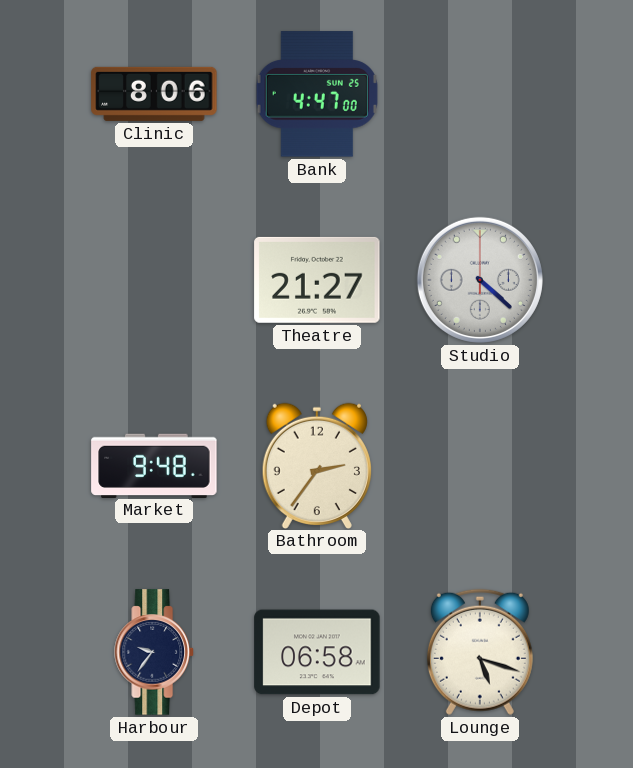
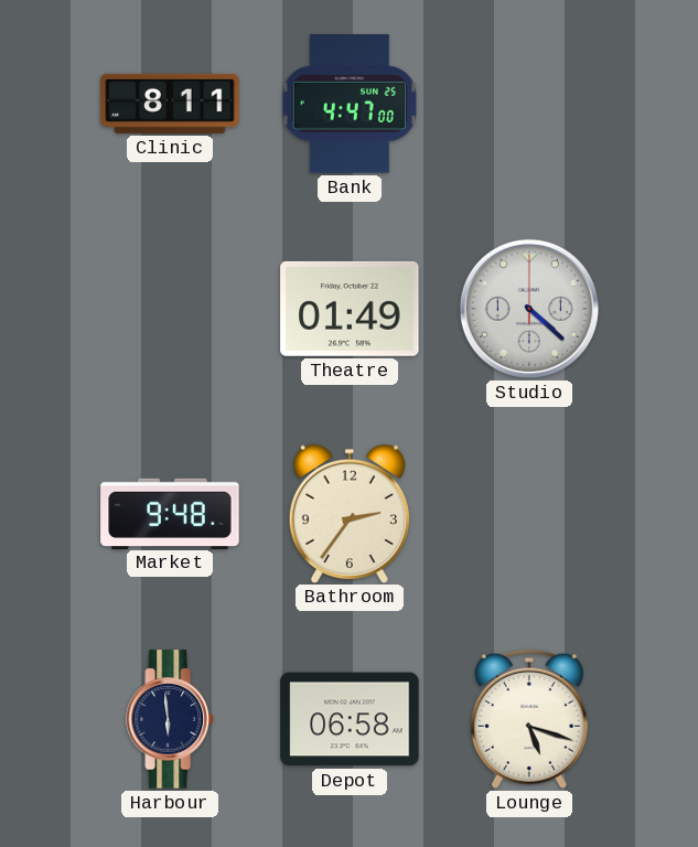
Clinic: 8:06 -> 8:11 (170, 104)
Theatre: 21:27 -> 01:49 (350, 309)
Harbour: 9:36 -> 5:59 (170, 719)
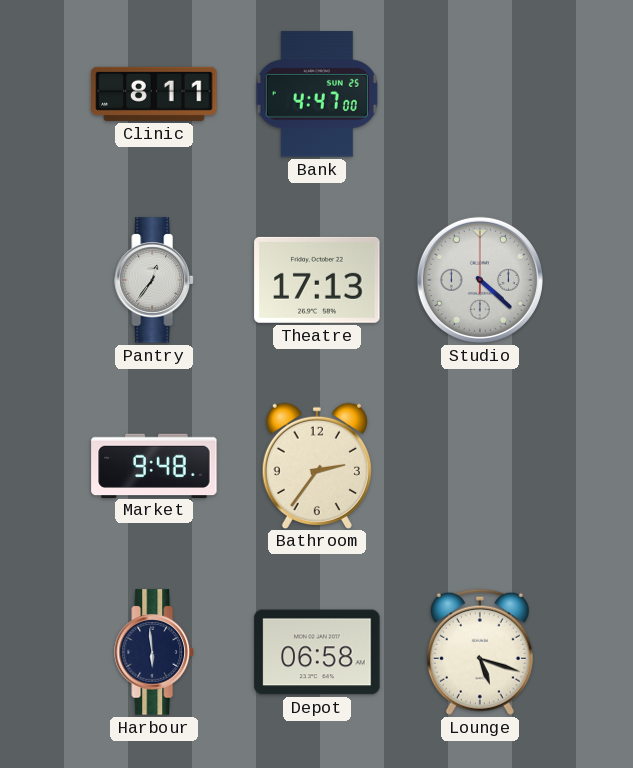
Pantry: none -> 12:36 (154, 280)
Theatre: 01:49 -> 17:13 (317, 280)
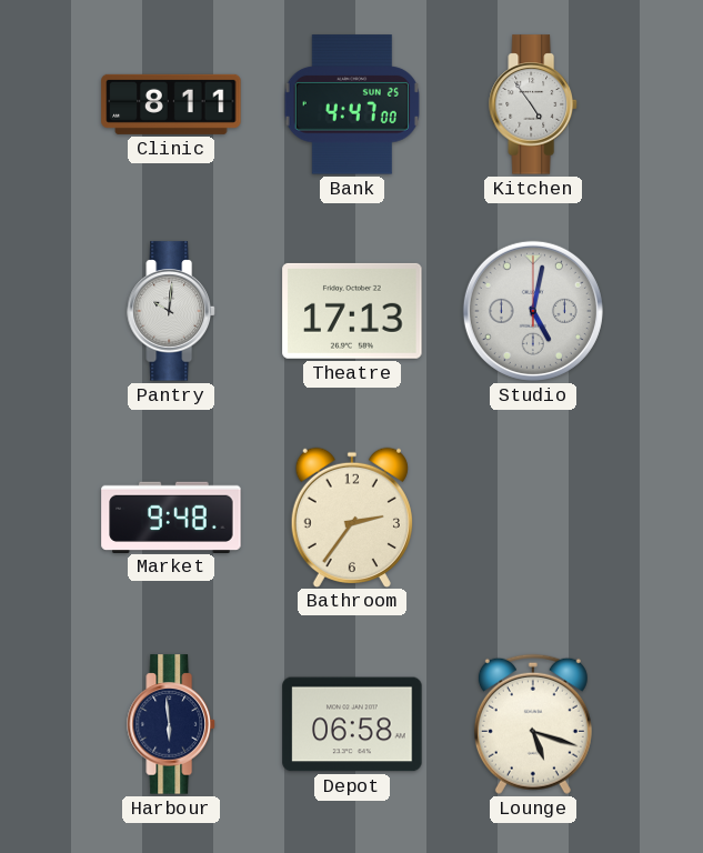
Kitchen: none -> 4:54 (533, 104)
Pantry: 12:36 -> 10:01 (171, 311)
Studio: 4:22 -> 5:02 (533, 311)
